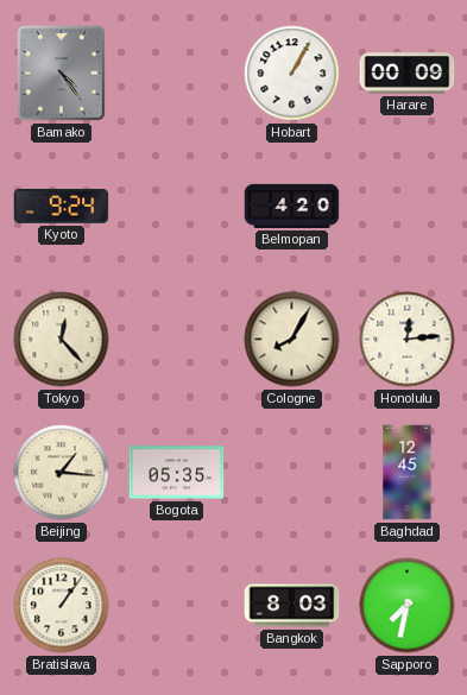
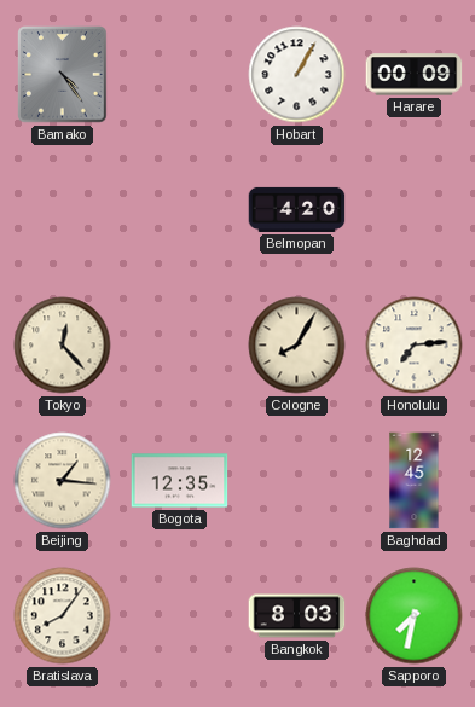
Kyoto: 9:24 -> none (62, 206)
Honolulu: 12:14 -> 7:14 (415, 346)
Bogota: 05:35 -> 12:35 (180, 481)
Bratislava: 1:06 -> 8:06 (63, 616)
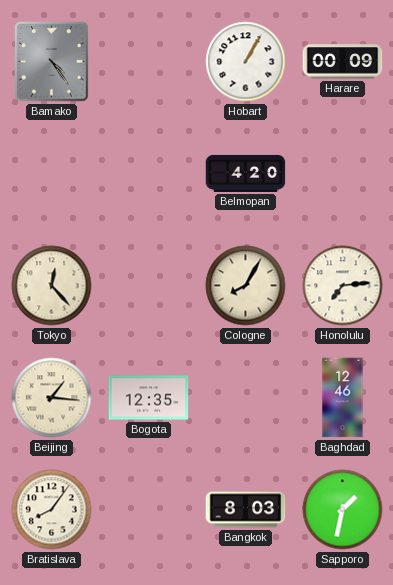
Baghdad: 12:45 -> 12:46 (343, 398)
Sapporo: 7:32 -> 1:32 (343, 510)
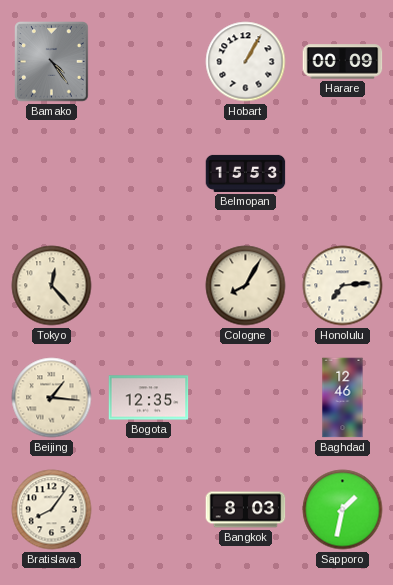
Belmopan: 4:20 -> 15:53 (246, 173)
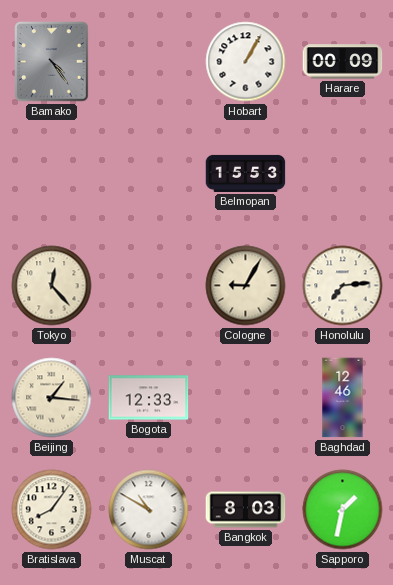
Cologne: 8:05 -> 9:05 (246, 286)
Bogota: 12:35 -> 12:33 (149, 398)
Muscat: none -> 10:50 (149, 510)
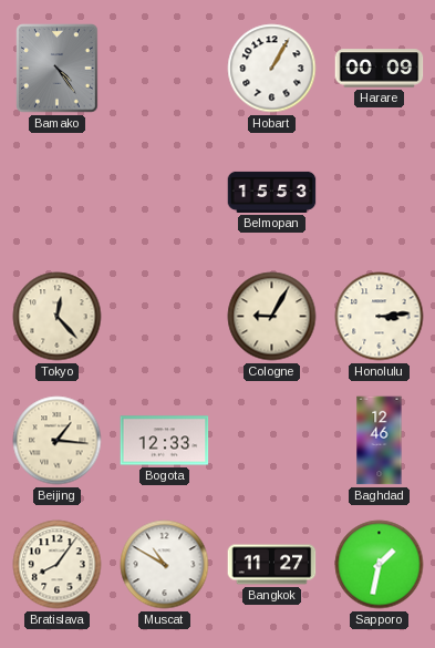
Honolulu: 7:14 -> 3:14 (380, 317)
Bangkok: 8:03 -> 11:27 (272, 565)
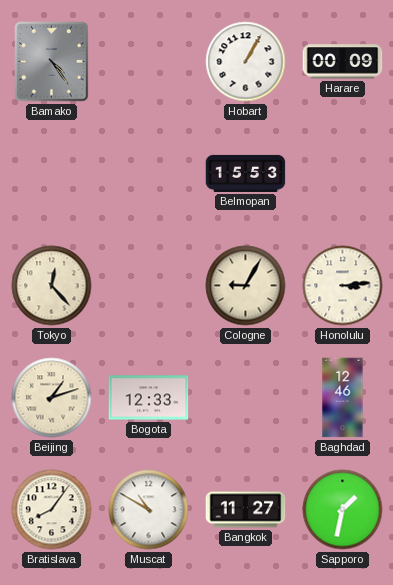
Beijing: 1:16 -> 1:12 (52, 398)
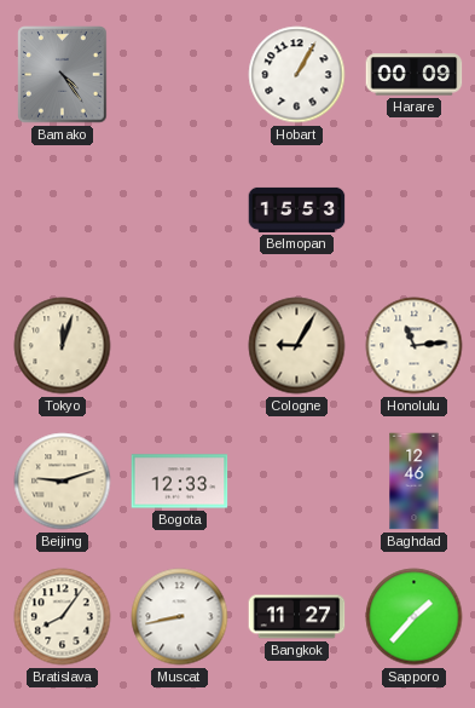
Tokyo: 12:23 -> 12:03 (63, 346)
Honolulu: 3:14 -> 11:14 (415, 346)
Beijing: 1:12 -> 9:12 (63, 482)
Muscat: 10:50 -> 8:43 (180, 617)
Sapporo: 1:32 -> 1:37 (415, 617)
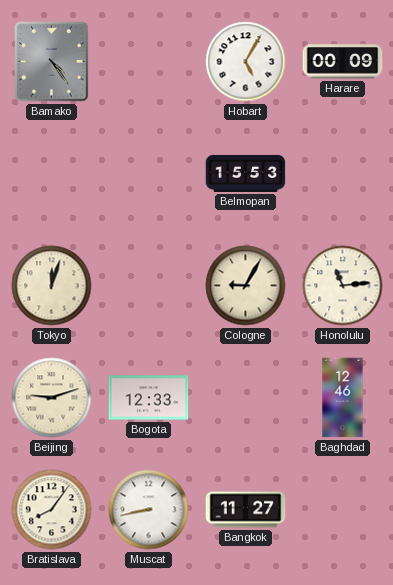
Hobart: 1:05 -> 5:05 (246, 62)
Sapporo: 1:37 -> none (415, 617)
